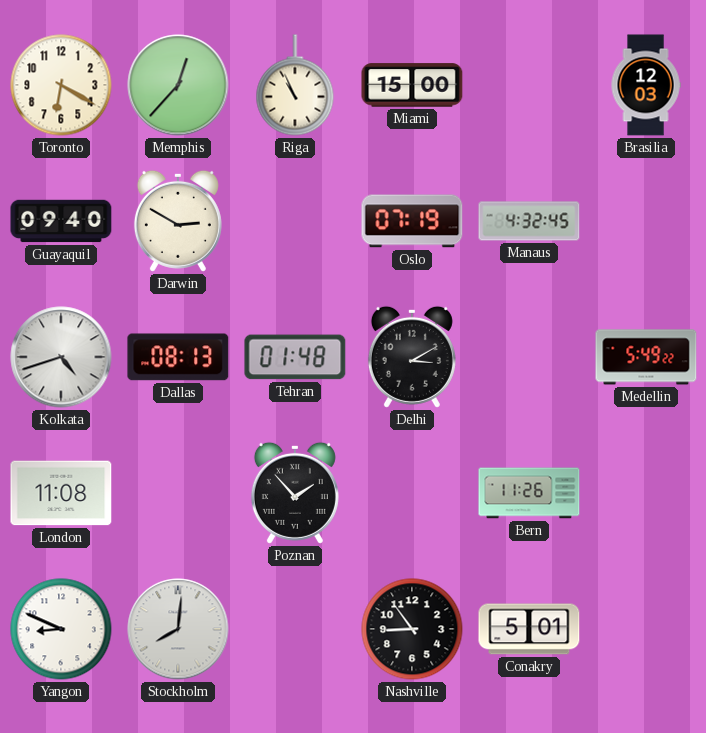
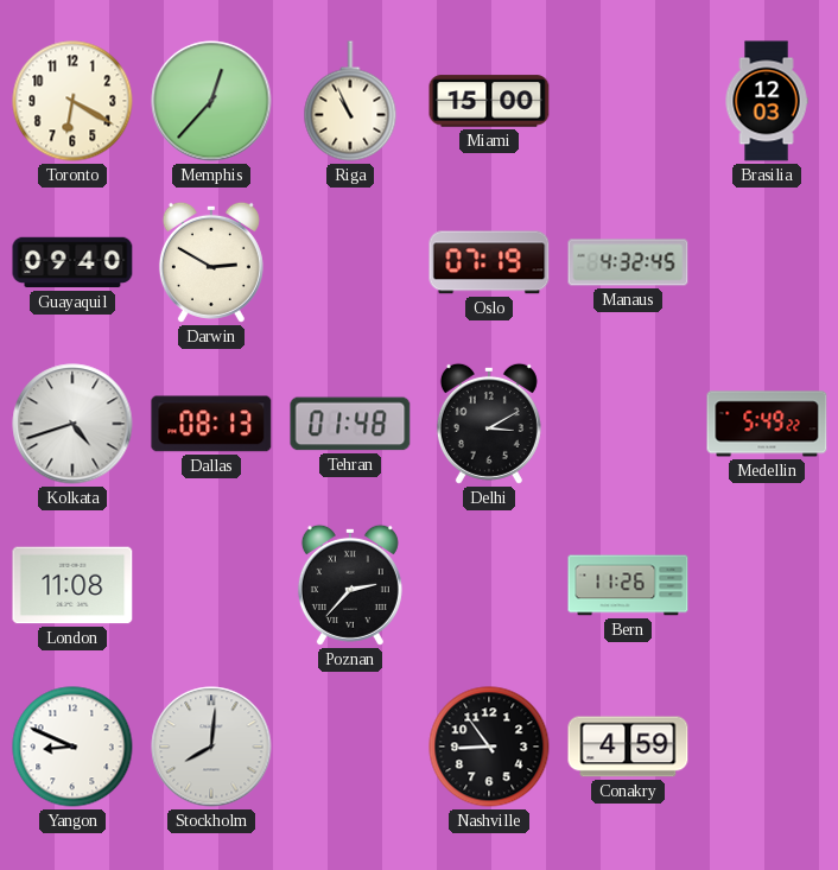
Poznan: 1:53 -> 2:37 (350, 585)
Conakry: 5:01 -> 4:59 (628, 747)
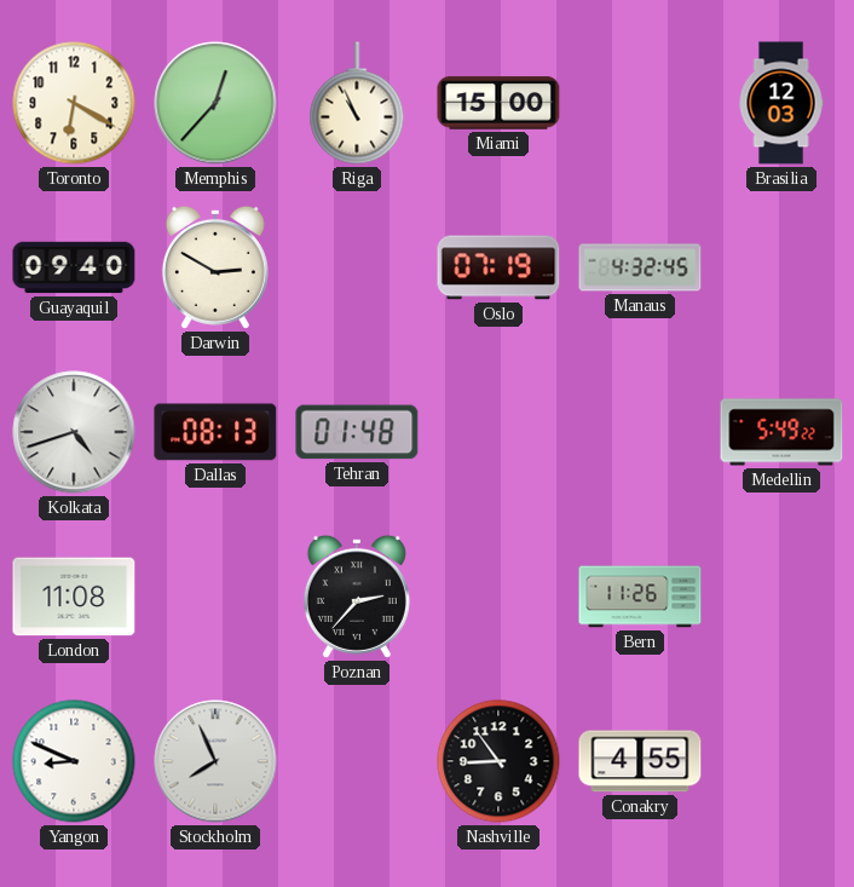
Delhi: 3:10 -> none (489, 424)
Stockholm: 8:01 -> 7:56 (215, 761)
Conakry: 4:59 -> 4:55 (640, 761)
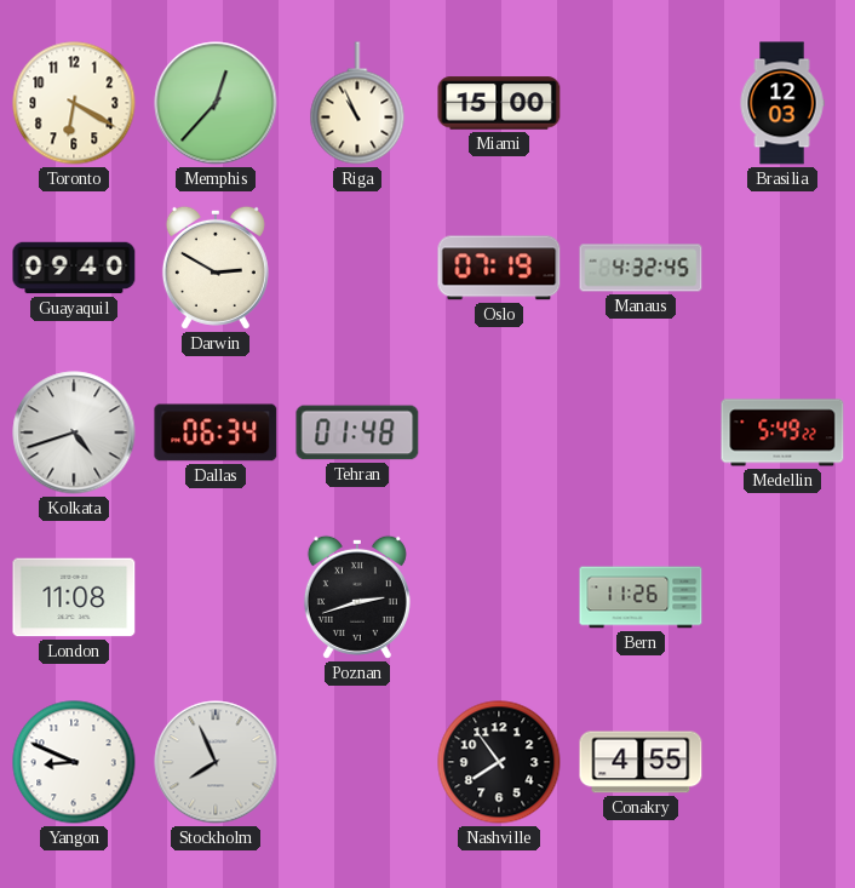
Dallas: 08:13 -> 06:34 (216, 432)
Poznan: 2:37 -> 2:42 (357, 597)
Nashville: 8:54 -> 7:54 (499, 762)
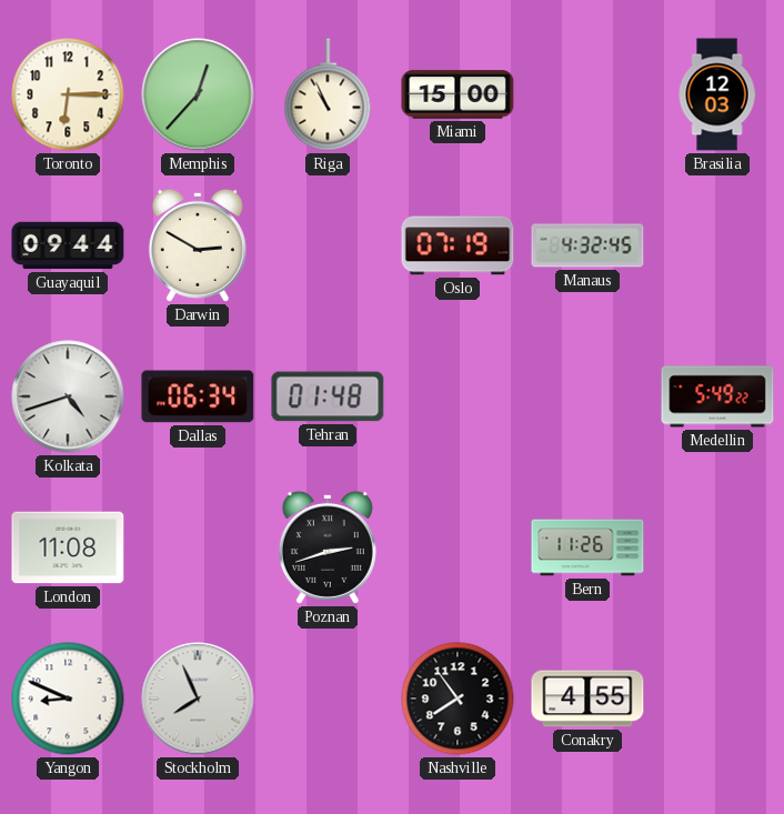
Toronto: 6:20 -> 6:15 (68, 94)
Guayaquil: 09:40 -> 09:44 (68, 245)
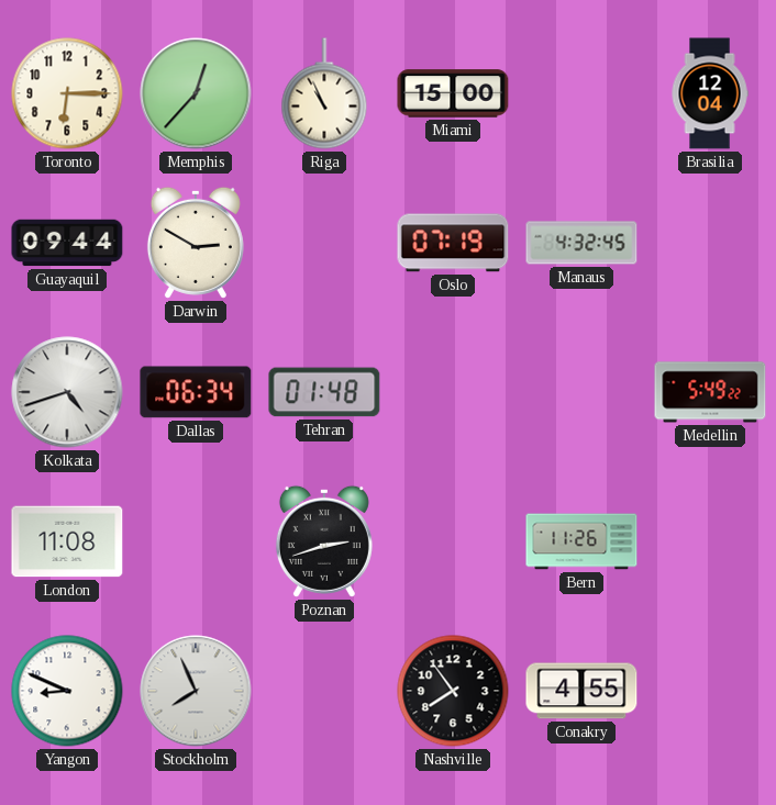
Brasilia: 12:03 -> 12:04 (710, 93)
